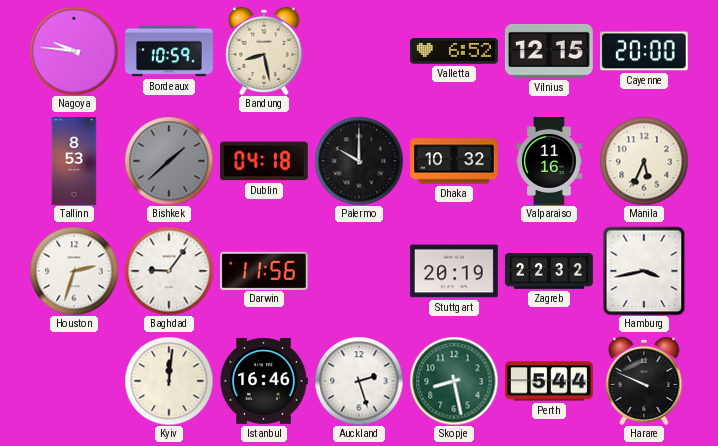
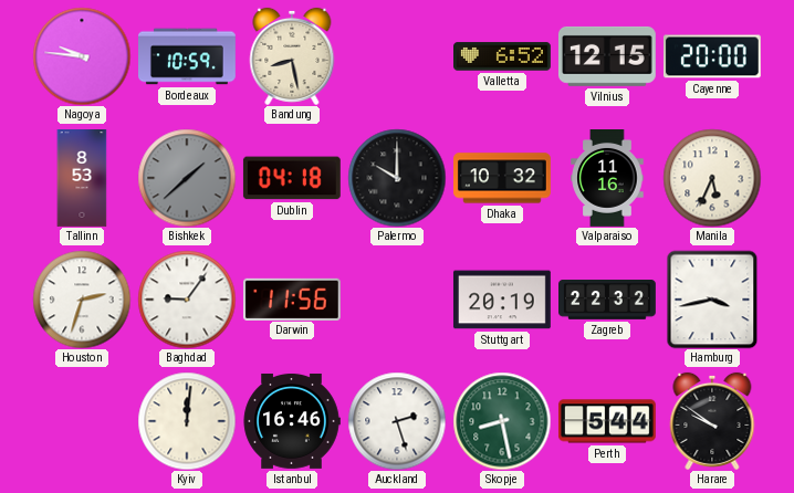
Harare: 9:49 -> 9:51 (712, 421)
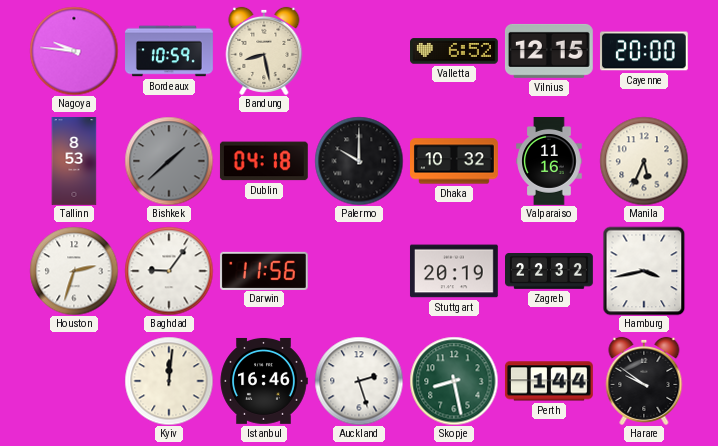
Perth: 5:44 -> 1:44 (549, 381)
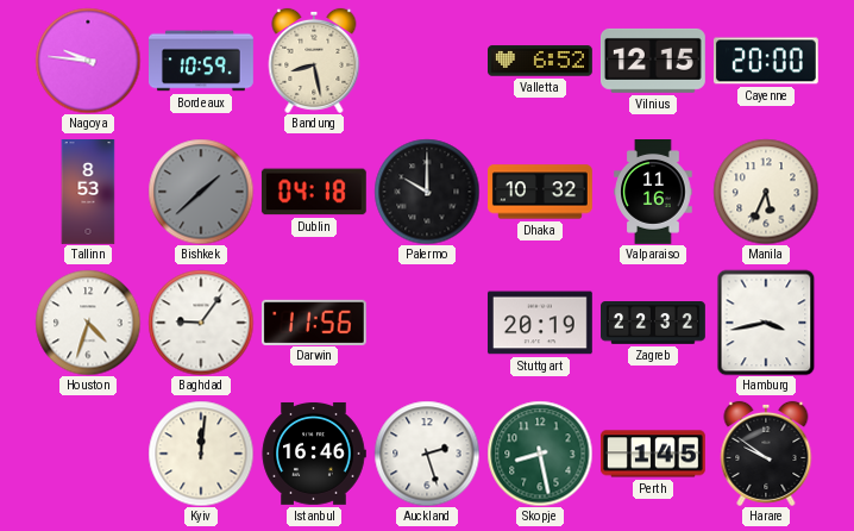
Houston: 2:33 -> 4:33 (88, 323)
Perth: 1:44 -> 1:45 (653, 454)
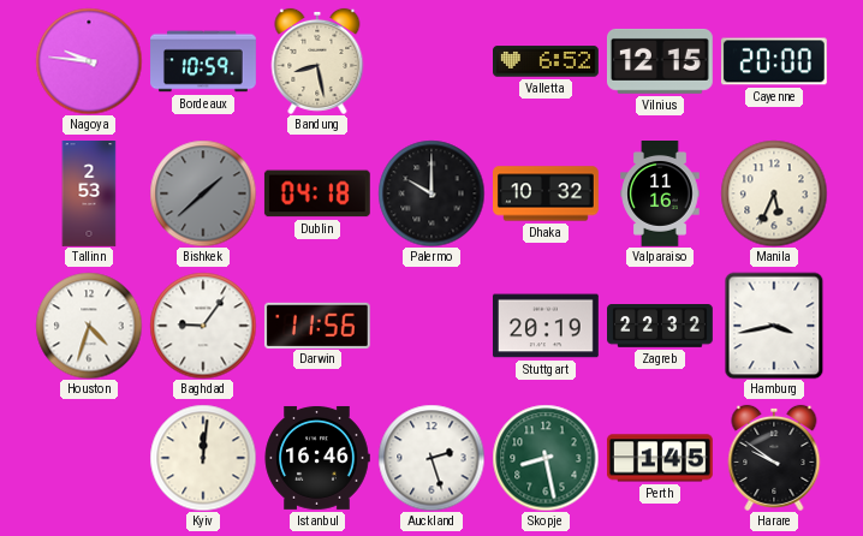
Tallinn: 8:53 -> 2:53 (89, 195)
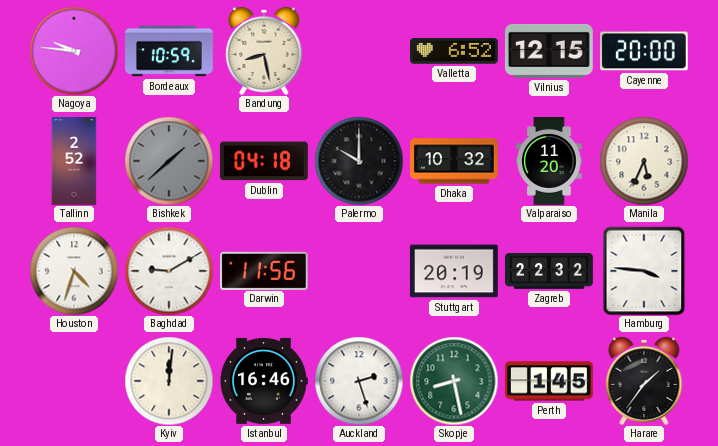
Tallinn: 2:53 -> 2:52 (74, 162)
Valparaiso: 11:16 -> 11:20 (549, 162)
Baghdad: 9:06 -> 9:10 (169, 271)
Hamburg: 3:43 -> 3:46 (644, 271)
Harare: 9:51 -> 1:36 (644, 381)
